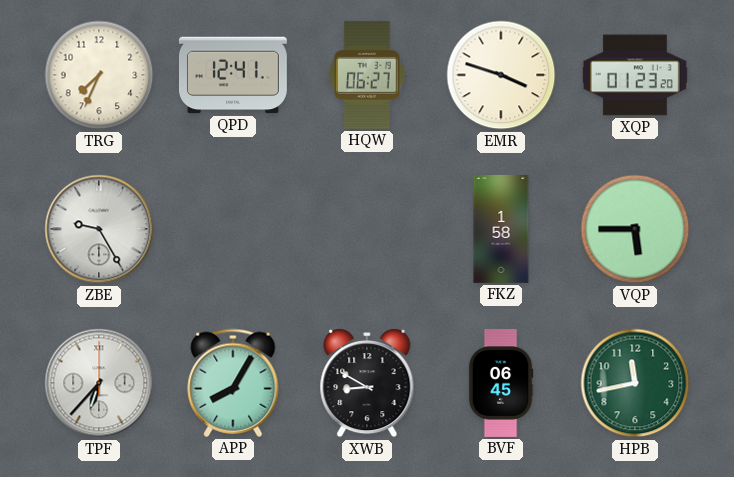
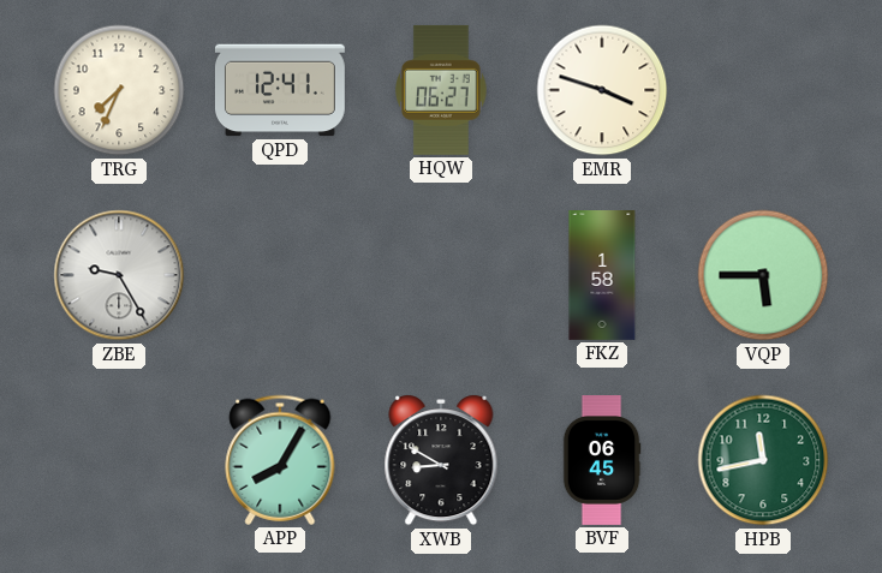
XQP: 01:23 -> none (635, 75)
TPF: 6:37 -> none (99, 383)
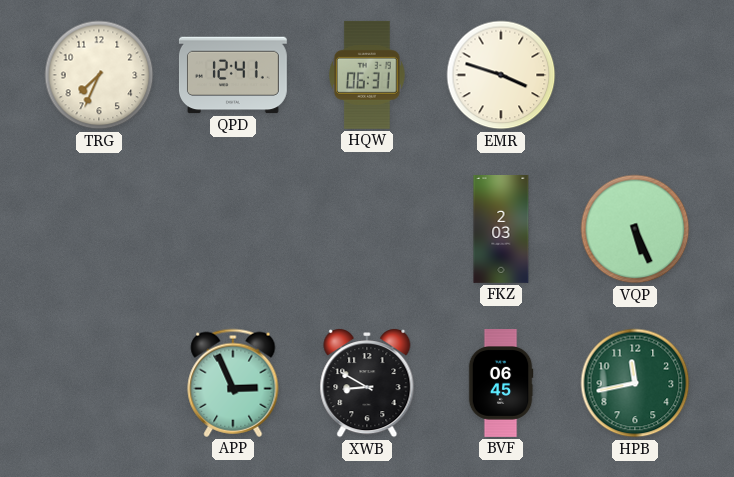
HQW: 06:27 -> 06:31 (368, 75)
ZBE: 9:25 -> none (119, 275)
FKZ: 1:58 -> 2:03 (501, 230)
VQP: 5:45 -> 5:26 (635, 229)
APP: 8:05 -> 2:56 (233, 383)
